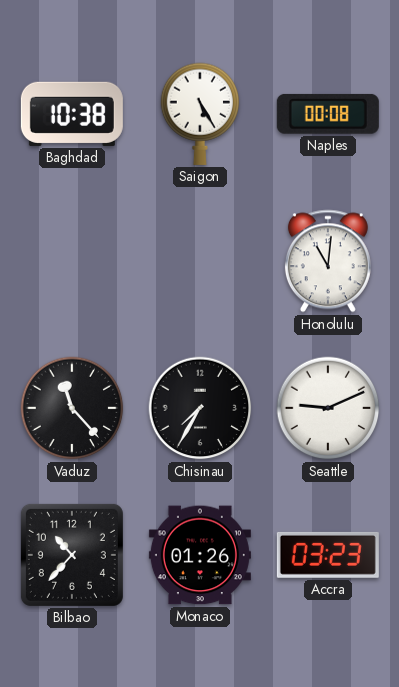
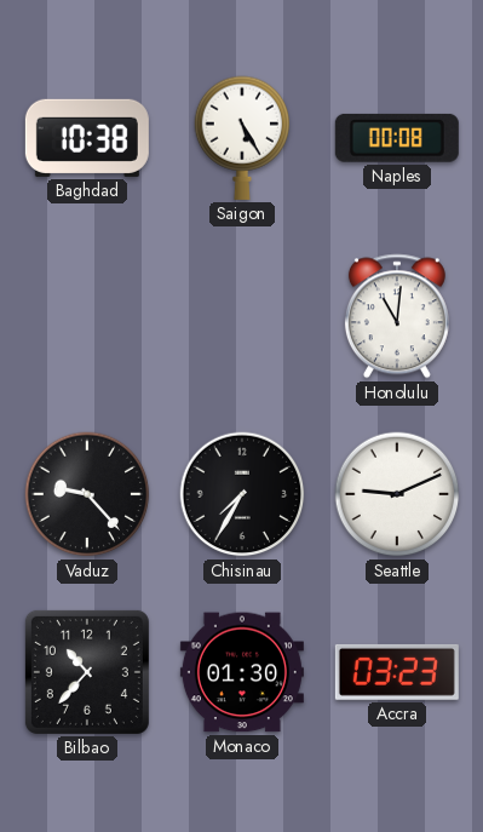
Vaduz: 11:23 -> 9:23 (87, 494)
Monaco: 01:26 -> 01:30 (242, 672)
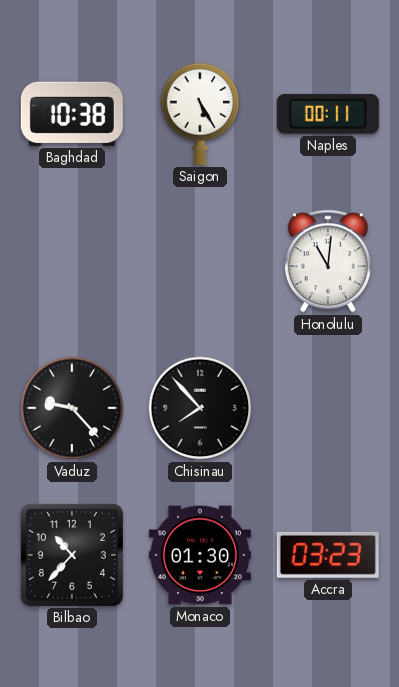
Naples: 00:08 -> 00:11 (328, 114)
Chisinau: 7:35 -> 7:53 (200, 408)
Seattle: 9:11 -> none (397, 494)
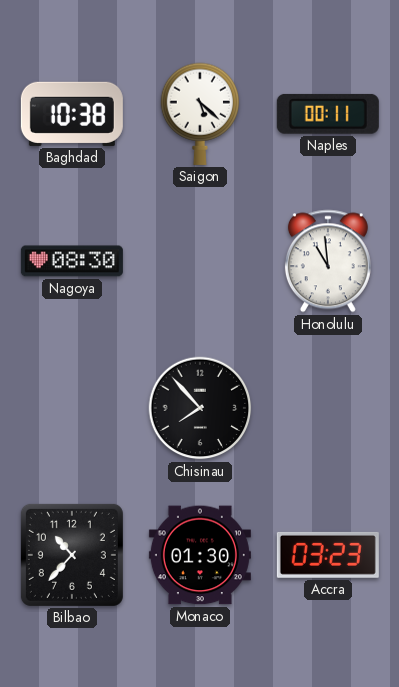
Saigon: 5:25 -> 5:22 (200, 114)
Nagoya: none -> 08:30 (72, 261)
Honolulu: 11:01 -> 10:59 (328, 261)
Vaduz: 9:23 -> none (72, 408)
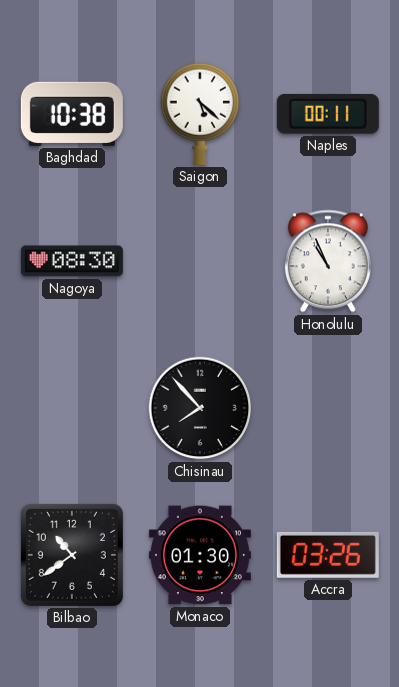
Honolulu: 10:59 -> 10:56 (328, 261)
Bilbao: 10:37 -> 10:39 (72, 555)
Accra: 03:23 -> 03:26 (328, 555)
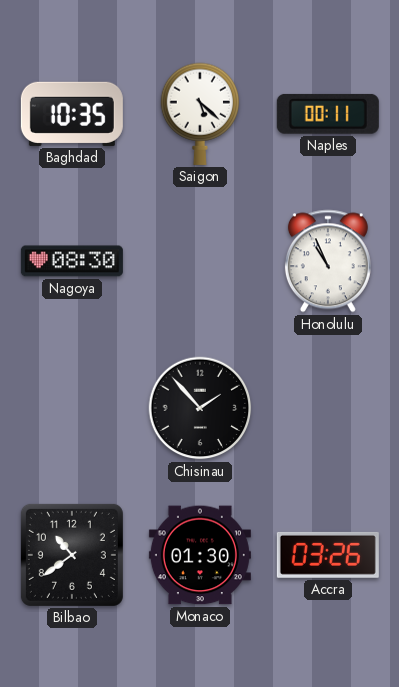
Baghdad: 10:38 -> 10:35 (72, 114)
Chisinau: 7:53 -> 1:53 (200, 408)
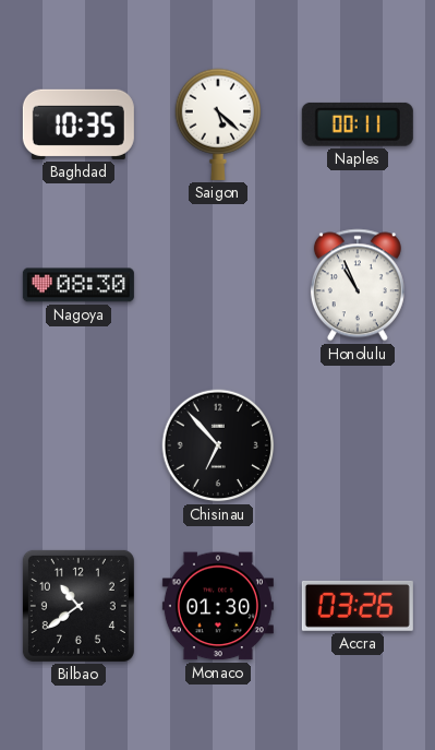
Chisinau: 1:53 -> 6:53 (218, 445)
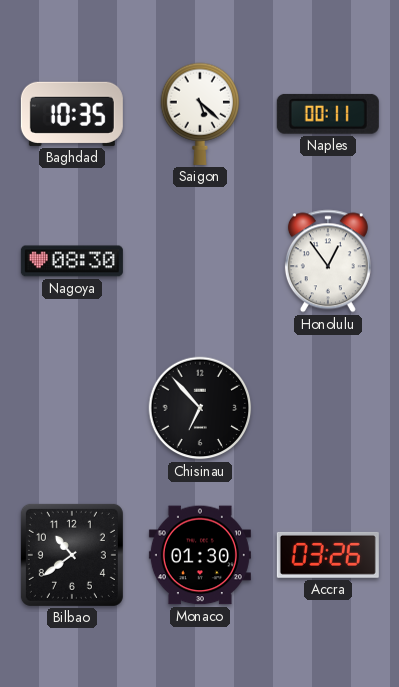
Honolulu: 10:56 -> 12:54 (328, 261)
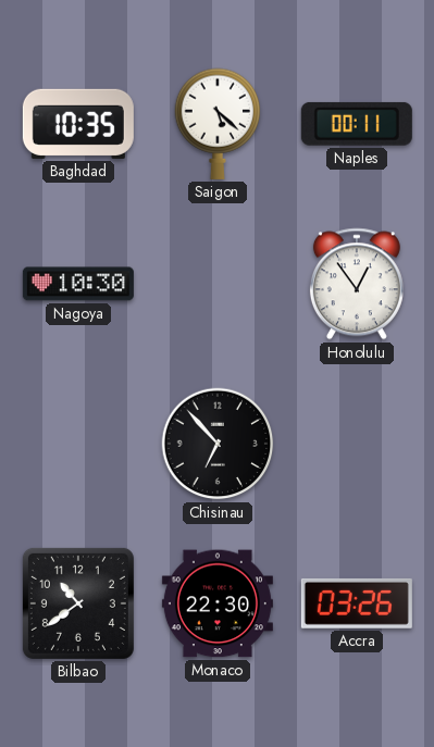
Nagoya: 08:30 -> 10:30 (78, 284)
Monaco: 01:30 -> 22:30 (218, 603)
